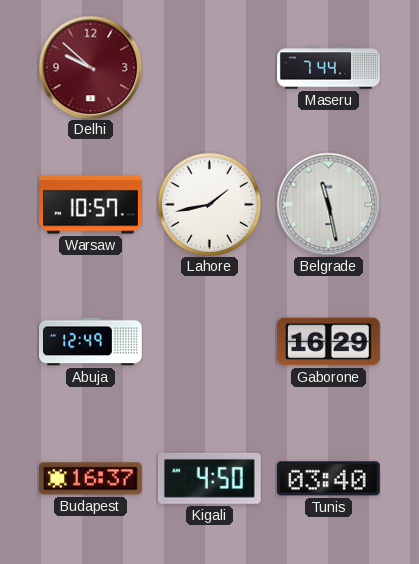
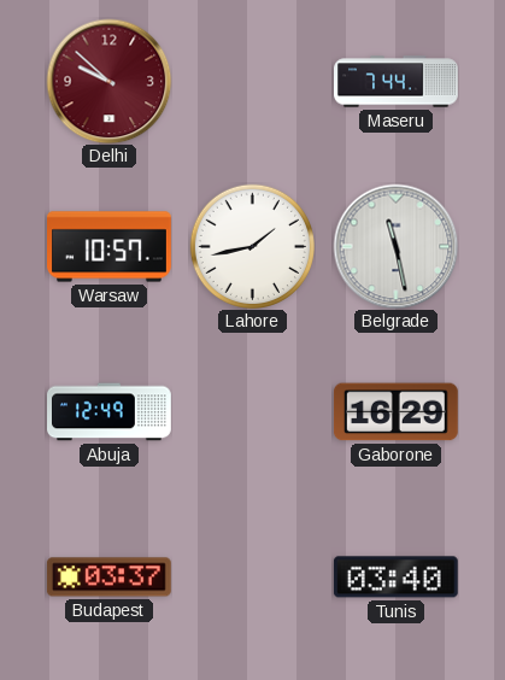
Budapest: 16:37 -> 03:37 (108, 578)
Kigali: 4:50 -> none (209, 478)
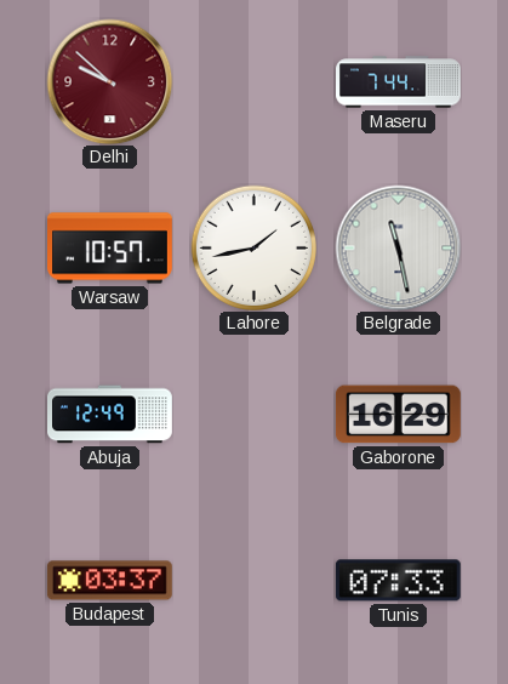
Tunis: 03:40 -> 07:33 (398, 581)
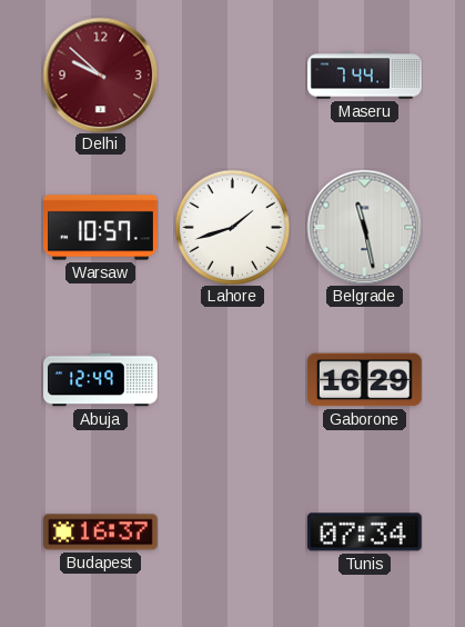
Lahore: 1:43 -> 1:42 (232, 227)
Budapest: 03:37 -> 16:37 (100, 533)
Tunis: 07:33 -> 07:34 (364, 533)
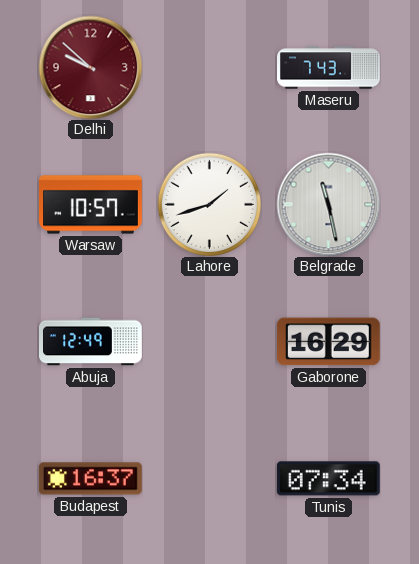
Maseru: 7:44 -> 7:43 (329, 68)
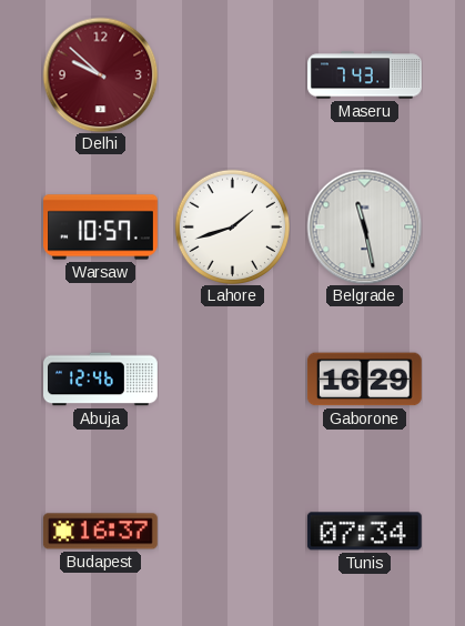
Abuja: 12:49 -> 12:46 (101, 380)
